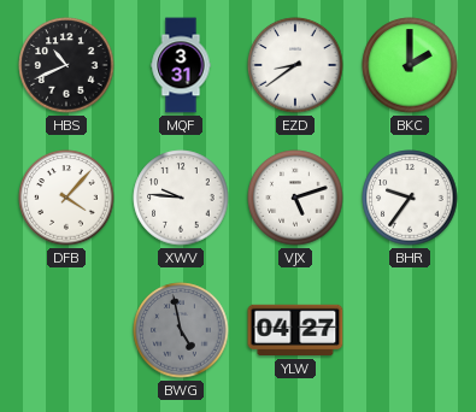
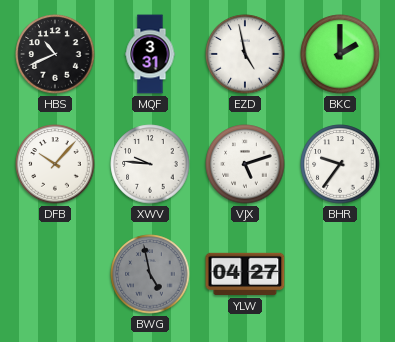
EZD: 8:39 -> 4:58 (245, 54)
DFB: 4:07 -> 10:07 (55, 164)
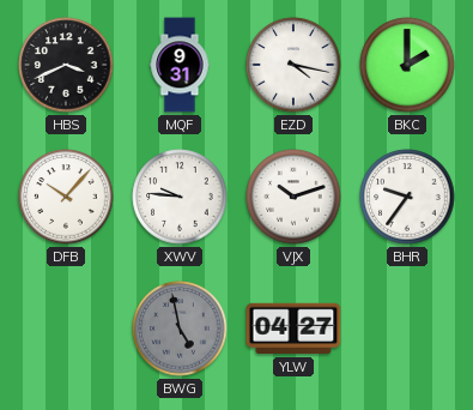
HBS: 10:41 -> 3:41 (66, 65)
MQF: 3:31 -> 9:31 (180, 65)
EZD: 4:58 -> 4:17 (293, 65)
VJX: 5:12 -> 10:12 (293, 197)
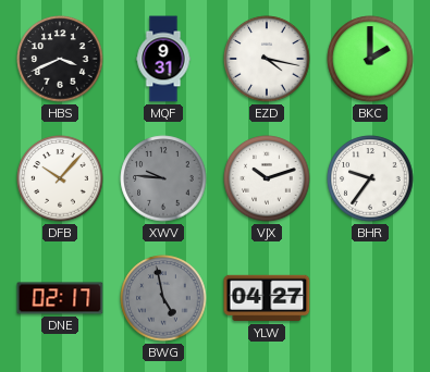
XWV dial: white -> grey (163, 178)
DNE: none -> 02:17 (60, 298)
